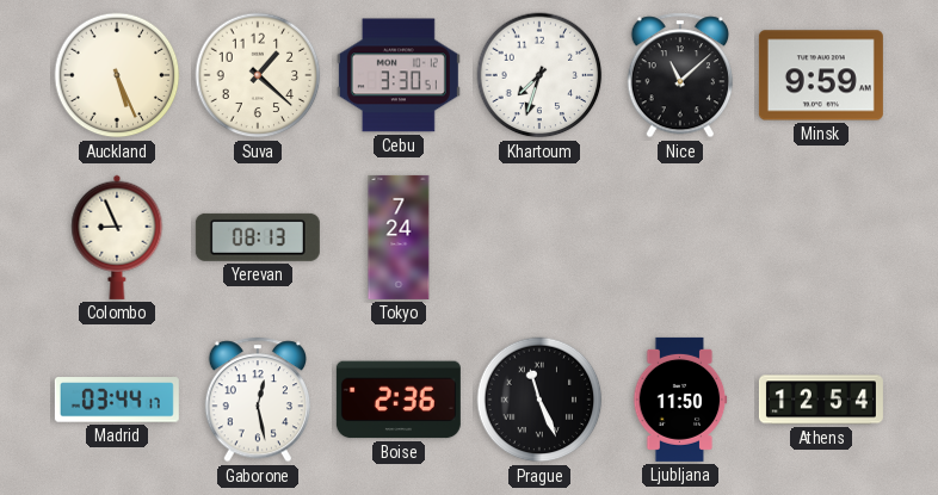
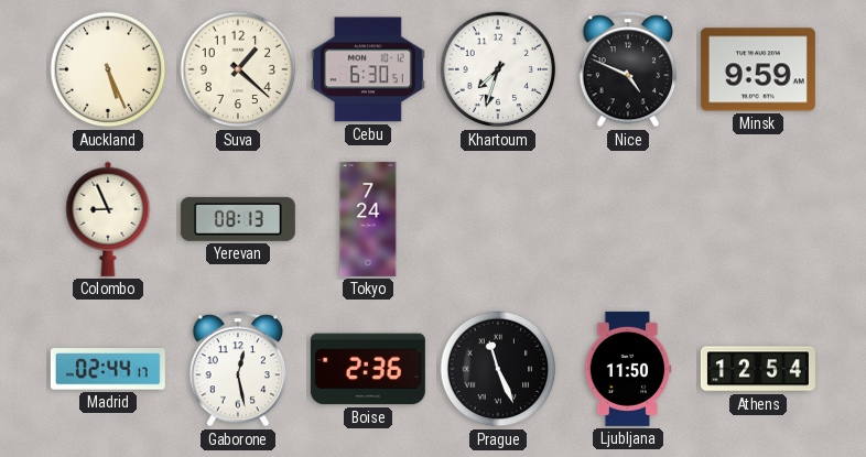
Cebu: 3:30 -> 6:30 (368, 69)
Nice: 11:08 -> 4:49 (627, 69)
Madrid: 03:44 -> 02:44 (108, 369)
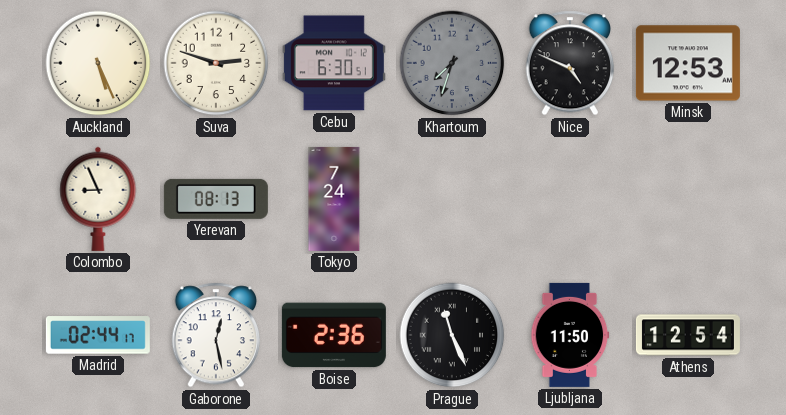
Suva: 1:22 -> 2:48 (216, 63)
Khartoum dial: white -> grey (452, 63)
Minsk: 9:59 -> 12:53 (688, 63)
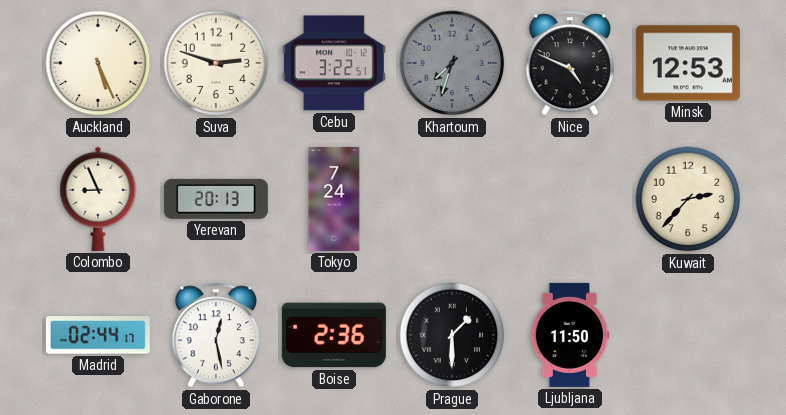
Cebu: 6:30 -> 3:22 (334, 63)
Yerevan: 08:13 -> 20:13 (216, 199)
Kuwait: none -> 2:37 (688, 199)
Prague: 11:26 -> 1:30 (452, 335)
Athens: 12:54 -> none (688, 335)
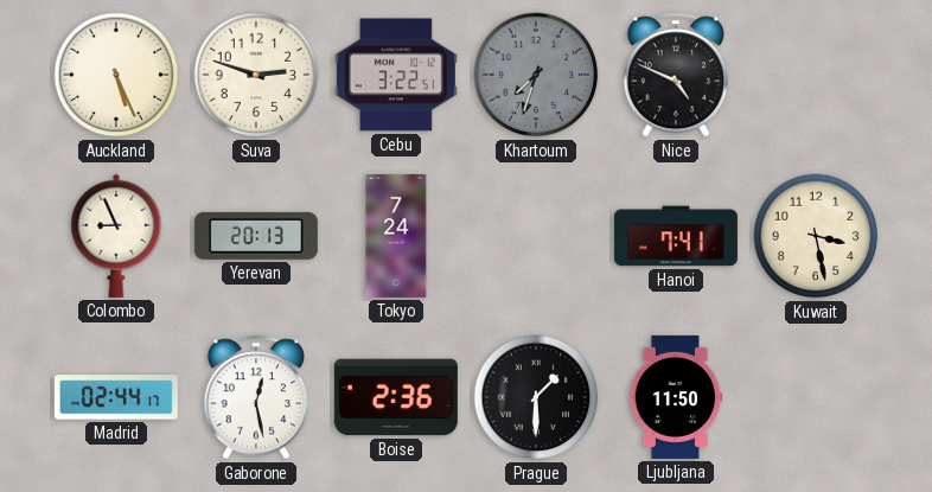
Minsk: 12:53 -> none (688, 63)
Hanoi: none -> 7:41 (676, 236)
Kuwait: 2:37 -> 3:28 (816, 236)
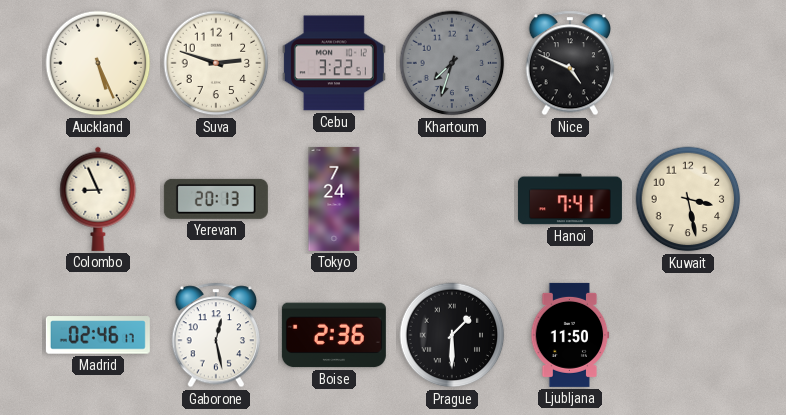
Madrid: 02:44 -> 02:46 (98, 335)
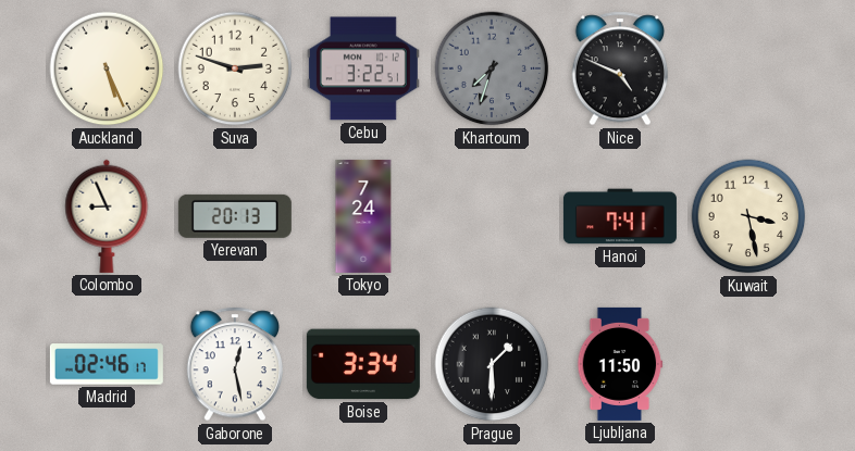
Boise: 2:36 -> 3:34 (363, 364)
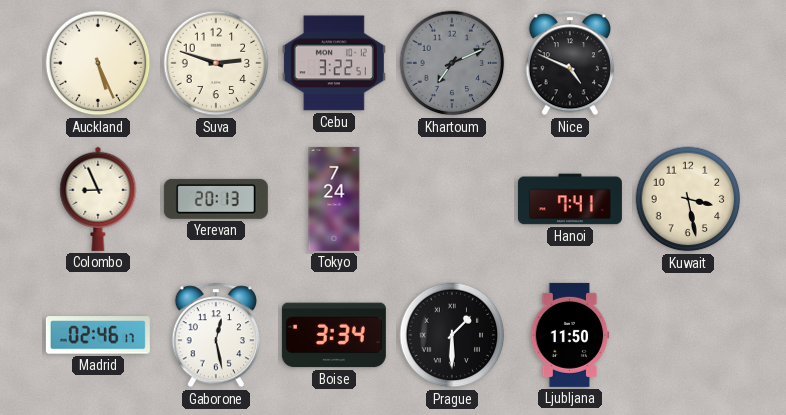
Khartoum: 7:33 -> 7:11 (452, 63)
